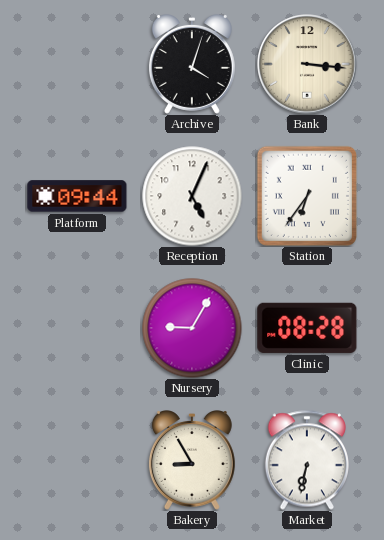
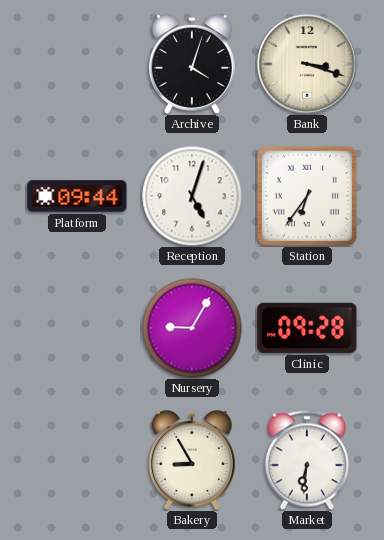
Bank: 3:16 -> 3:18 (307, 64)
Reception: 5:04 -> 5:03 (192, 196)
Clinic: 08:28 -> 09:28 (307, 328)
Market: 6:32 -> 6:31 (307, 460)
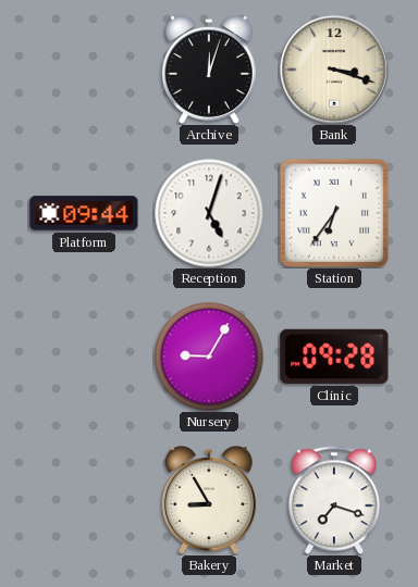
Archive: 4:03 -> 12:03 (209, 71)
Market: 6:31 -> 7:18 (334, 500)
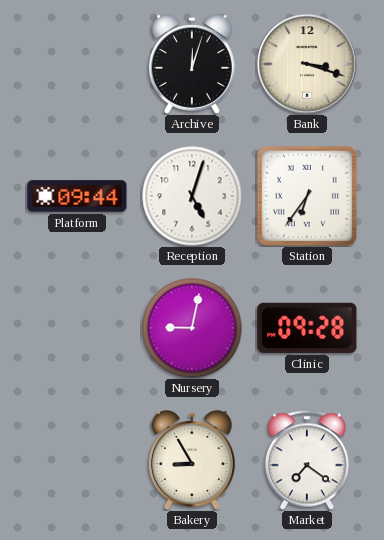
Nursery: 9:05 -> 9:02 (192, 328)
Market: 7:18 -> 7:21 (307, 460)
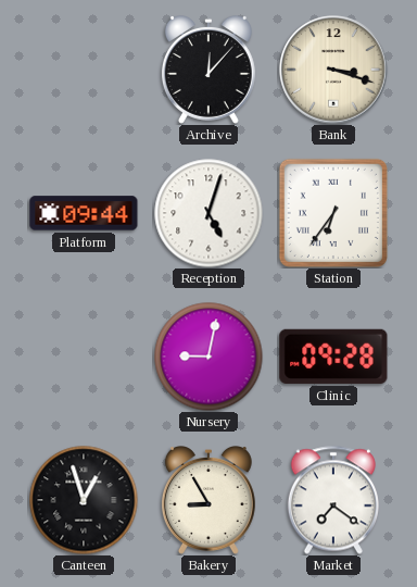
Archive: 12:03 -> 12:07 (208, 71)
Canteen: none -> 12:57 (84, 500)
